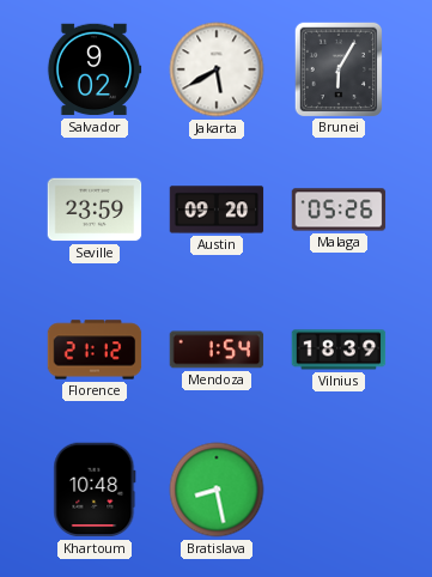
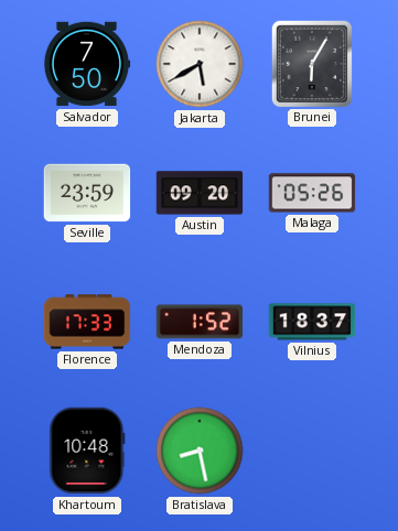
Salvador: 9:02 -> 7:50 (87, 64)
Florence: 21:12 -> 17:33 (87, 322)
Mendoza: 1:54 -> 1:52 (200, 322)
Vilnius: 18:39 -> 18:37 (312, 322)
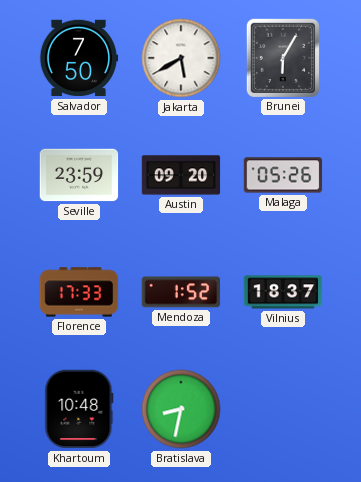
Bratislava: 8:28 -> 8:32 (181, 409)
